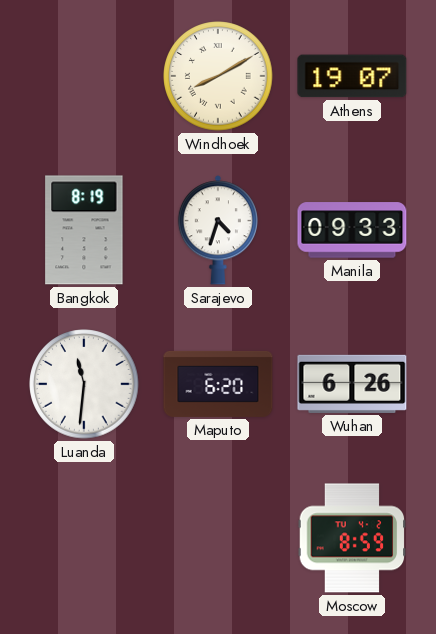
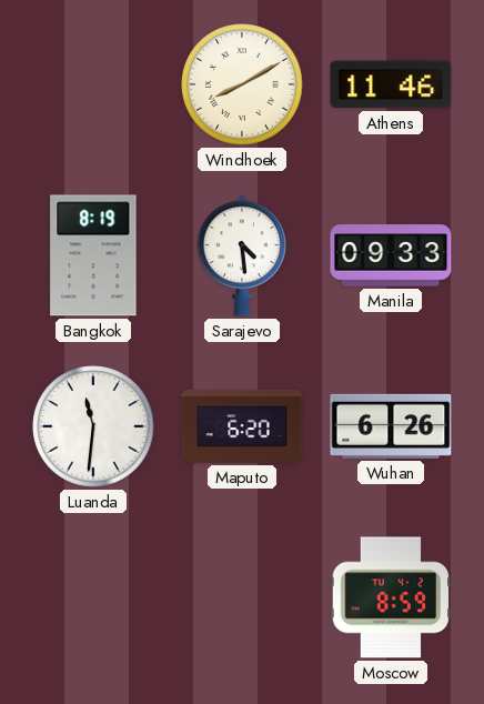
Athens: 19:07 -> 11:46 (391, 84)
Sarajevo: 4:33 -> 4:29 (242, 255)
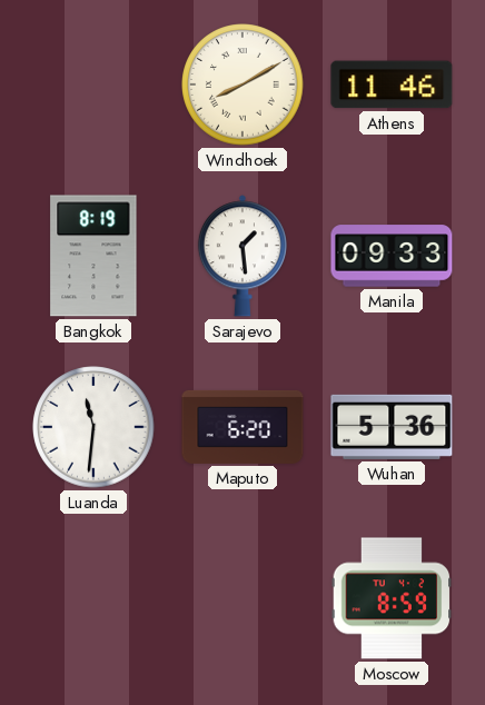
Sarajevo: 4:29 -> 1:29 (242, 256)
Wuhan: 6:26 -> 5:36 (392, 427)
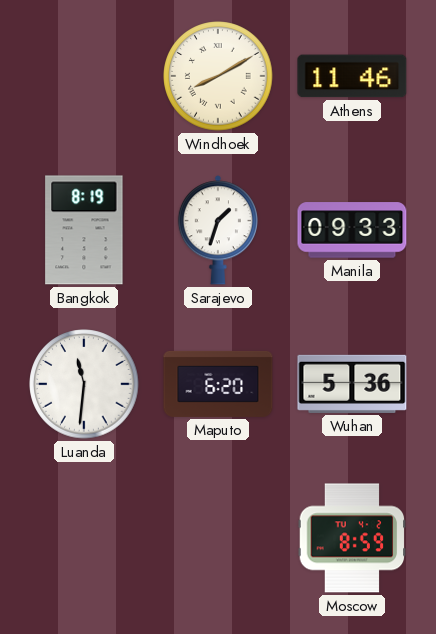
Sarajevo: 1:29 -> 1:33 (218, 230)
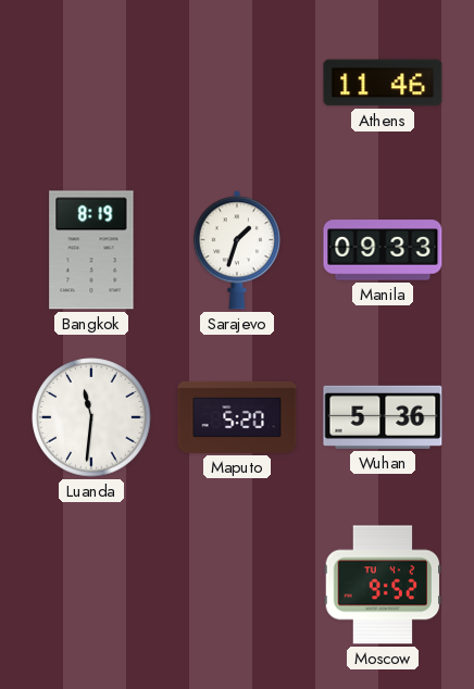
Windhoek: 8:10 -> none (218, 76)
Maputo: 6:20 -> 5:20 (237, 417)
Moscow: 8:59 -> 9:52 (383, 585)
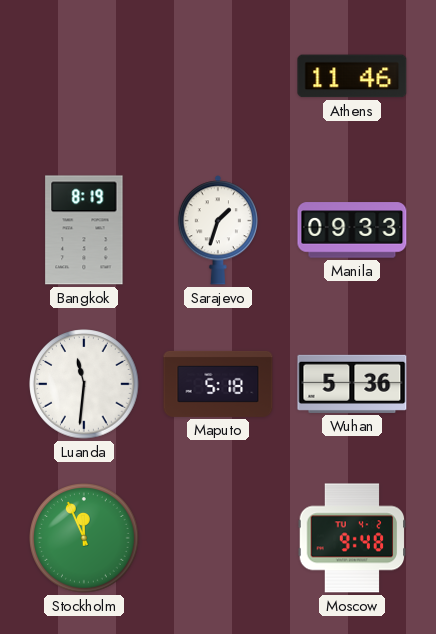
Maputo: 5:20 -> 5:18 (218, 384)
Stockholm: none -> 11:56 (84, 538)
Moscow: 9:52 -> 9:48 (352, 538)
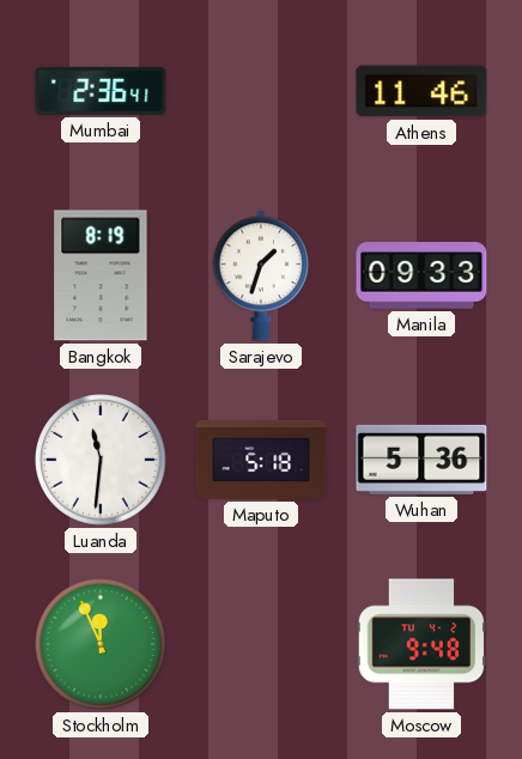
Mumbai: none -> 2:36 (101, 91)
